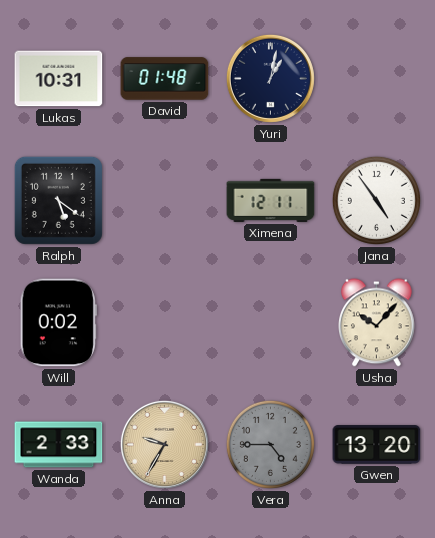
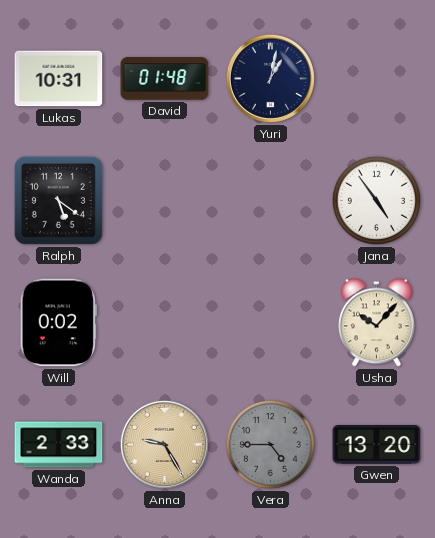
Ximena: 12:11 -> none (271, 200)
Anna: 9:35 -> 9:25 (164, 444)
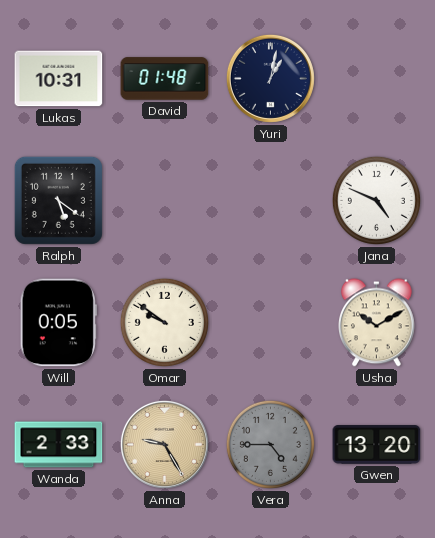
Jana: 4:54 -> 4:49 (376, 200)
Will: 0:02 -> 0:05 (58, 323)
Omar: none -> 9:51 (164, 322)
Usha: 10:07 -> 10:10 (377, 323)
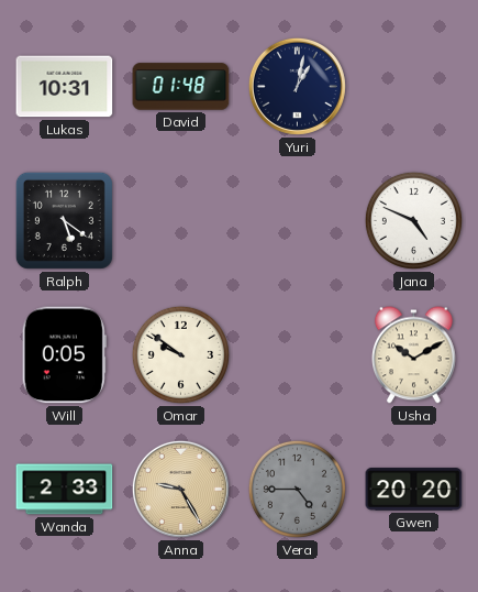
Gwen: 13:20 -> 20:20 (414, 490)
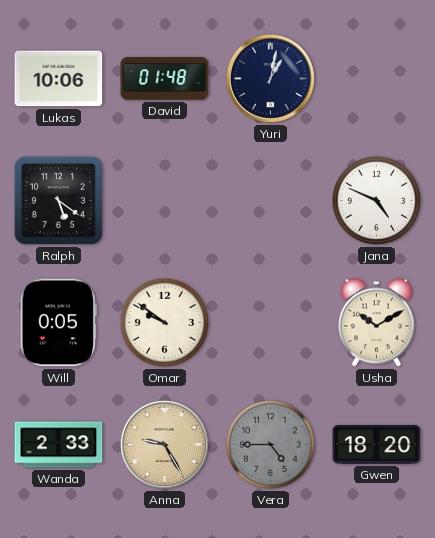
Lukas: 10:31 -> 10:06 (59, 79)
Gwen: 20:20 -> 18:20 (377, 445)
